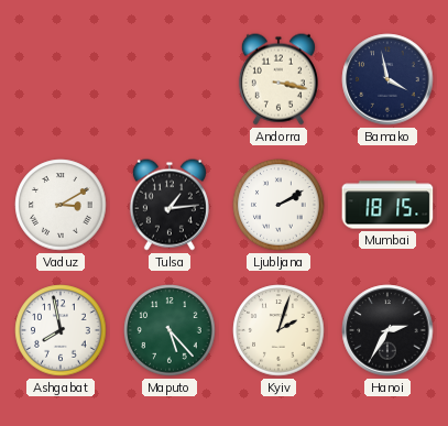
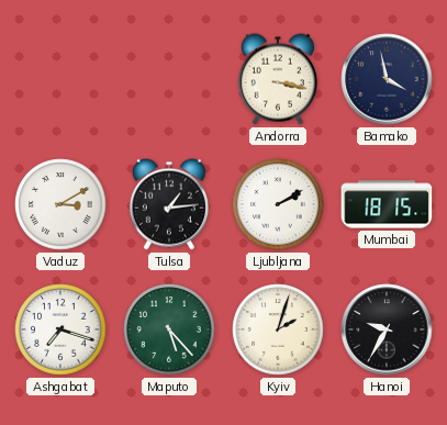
Ashgabat: 7:58 -> 7:18 (60, 329)
Hanoi: 2:35 -> 9:35 (387, 329)
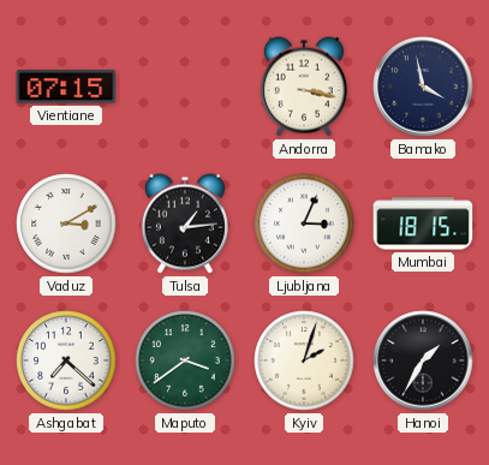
Vientiane: none -> 07:15 (66, 87)
Ljubljana: 2:10 -> 3:04 (304, 223)
Ashgabat: 7:18 -> 7:22 (66, 360)
Maputo: 5:23 -> 3:39 (185, 360)
Hanoi: 9:35 -> 1:35 (423, 360)
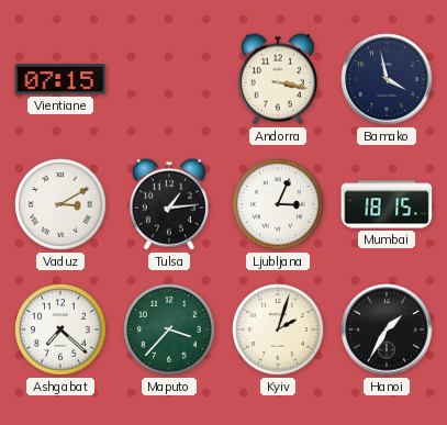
Maputo: 3:39 -> 3:37 (169, 329)
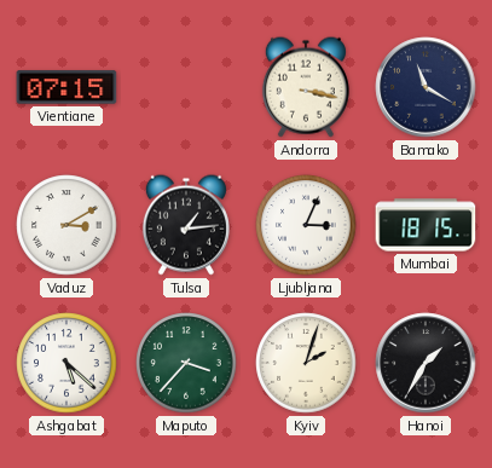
Bamako: 3:58 -> 11:20 (426, 87)
Ashgabat: 7:22 -> 5:22 (66, 363)
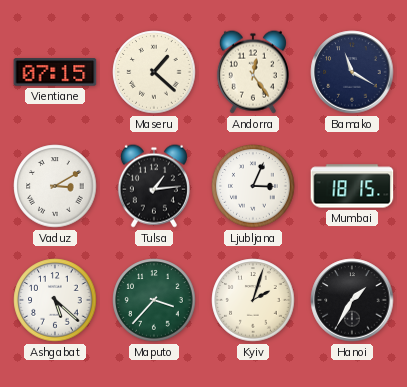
Maseru: none -> 1:22 (154, 72)
Andorra: 3:17 -> 12:24 (253, 72)
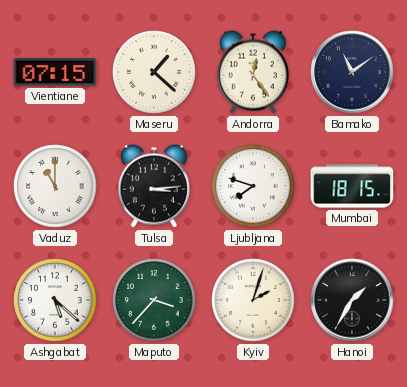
Bamako: 11:20 -> 11:09 (352, 72)
Vaduz: 3:10 -> 11:00 (55, 186)
Tulsa: 1:14 -> 3:14 (154, 186)
Ljubljana: 3:04 -> 7:48 (253, 186)
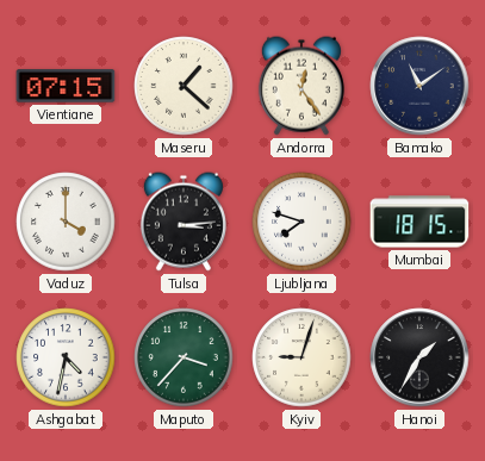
Vaduz: 11:00 -> 4:00 (66, 222)
Ashgabat: 5:22 -> 4:32 (66, 357)
Kyiv: 2:03 -> 9:03 (301, 357)
